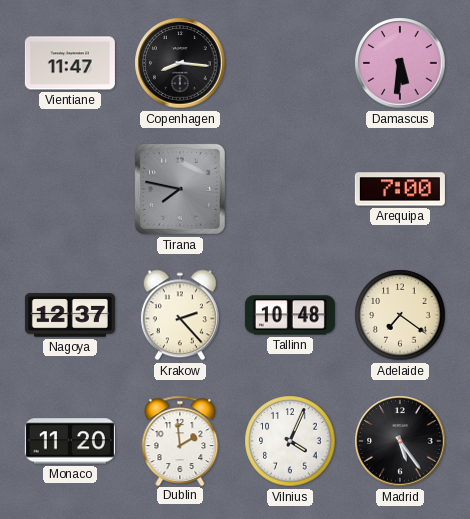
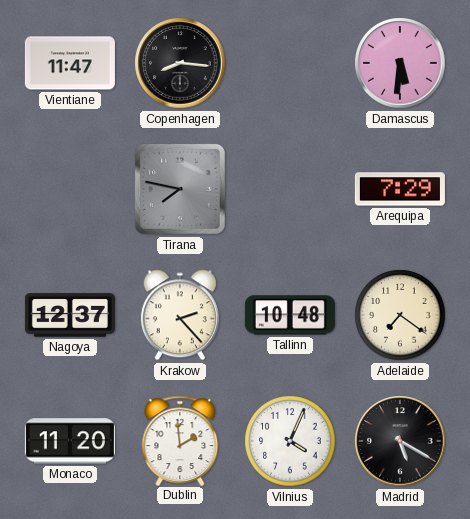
Arequipa: 7:00 -> 7:29 (400, 189)
Madrid: 5:24 -> 5:20 (400, 441)
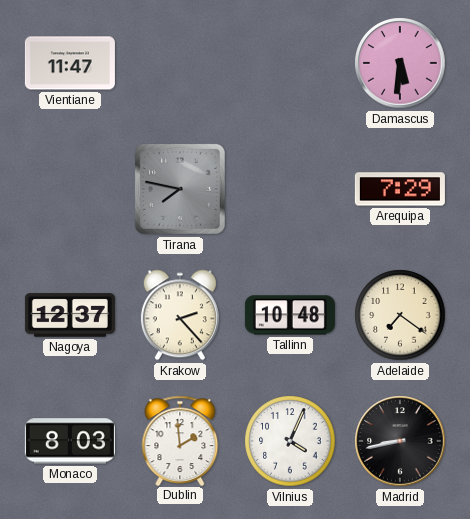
Copenhagen: 8:16 -> none (180, 63)
Monaco: 11:20 -> 8:03 (70, 441)
Madrid: 5:20 -> 8:43 (400, 441)
